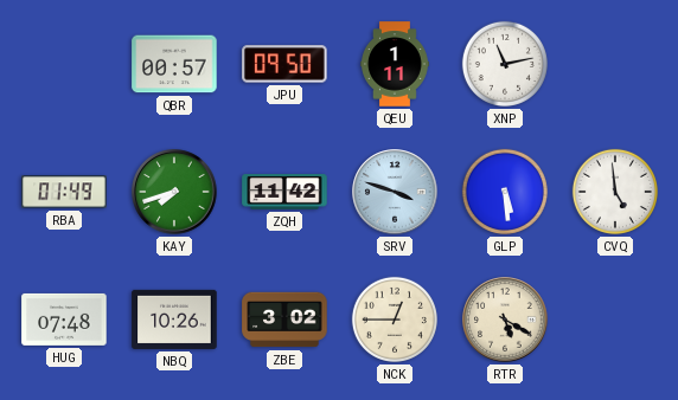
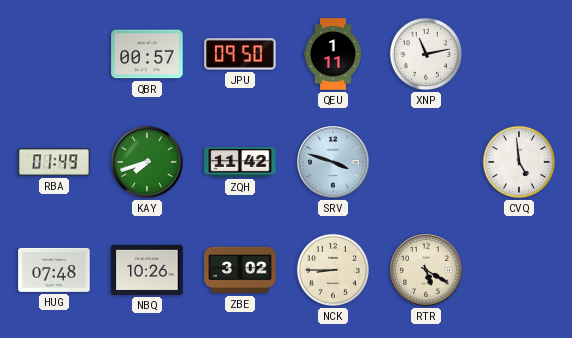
GLP: 5:29 -> none (505, 192)
NCK: 12:45 -> 8:45 (333, 270)
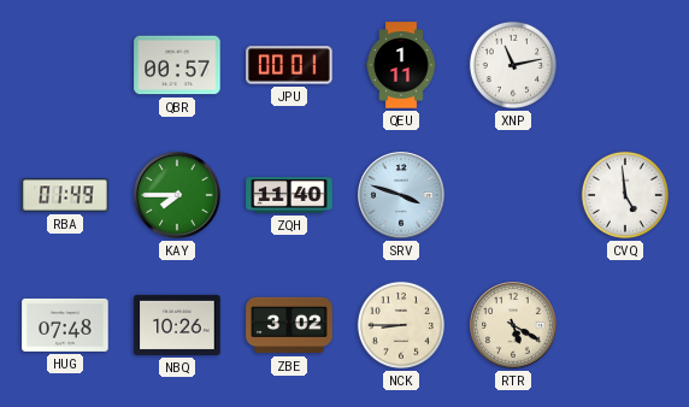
JPU: 09:50 -> 00:01 (289, 65)
KAY: 7:42 -> 7:45 (177, 195)
ZQH: 11:42 -> 11:40 (289, 195)
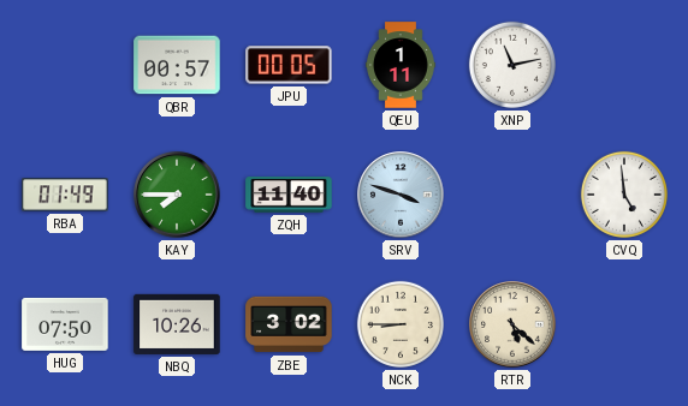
JPU: 00:01 -> 00:05 (289, 65)
HUG: 07:48 -> 07:50 (65, 324)
RTR: 5:20 -> 5:22 (512, 324)
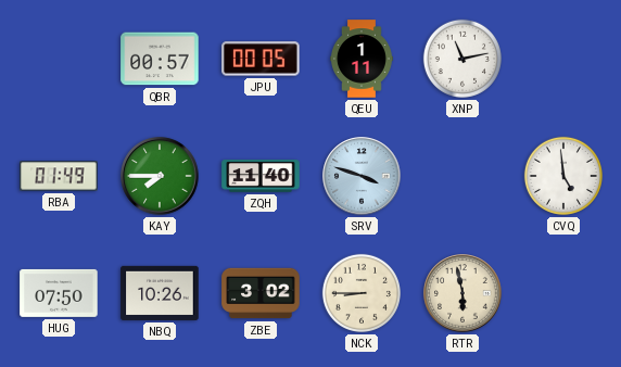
RTR: 5:22 -> 5:58 (462, 293)
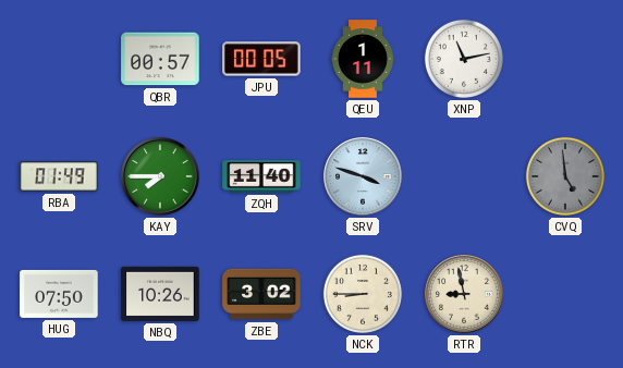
CVQ dial: white -> grey (565, 176)
RTR: 5:58 -> 8:58 (464, 294)
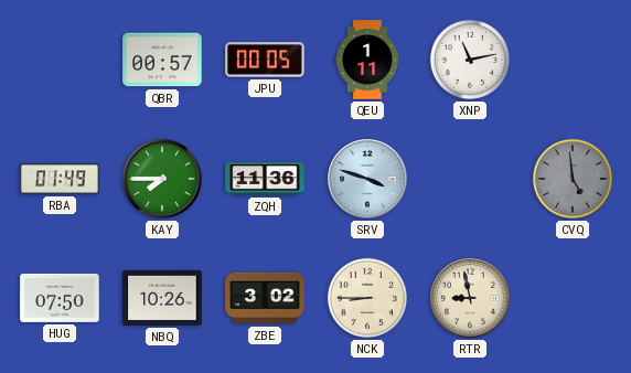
ZQH: 11:40 -> 11:36 (265, 179)
